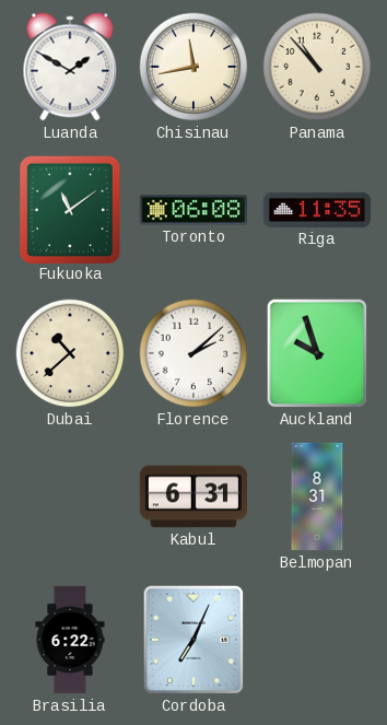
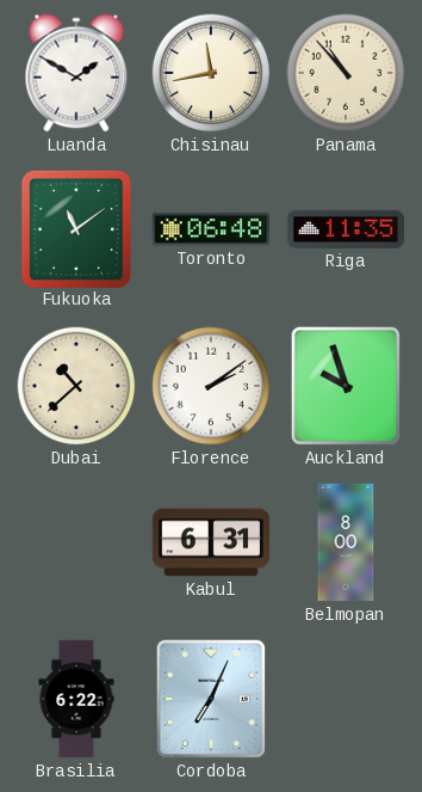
Toronto: 06:08 -> 06:48 (210, 229)
Florence: 2:08 -> 2:09 (211, 386)
Belmopan: 8:31 -> 8:00 (346, 542)
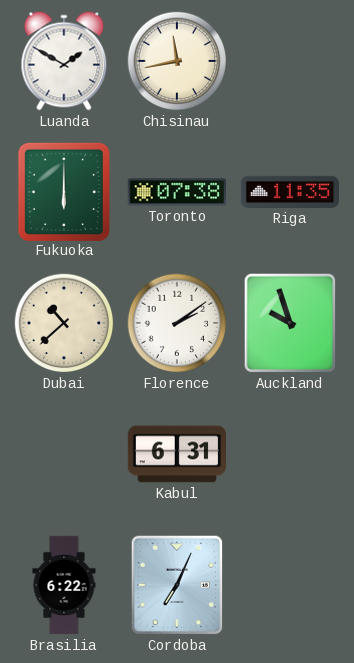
Panama: 10:53 -> none (346, 73)
Fukuoka: 11:09 -> 6:00 (63, 191)
Toronto: 06:48 -> 07:38 (176, 192)
Belmopan: 8:00 -> none (346, 542)
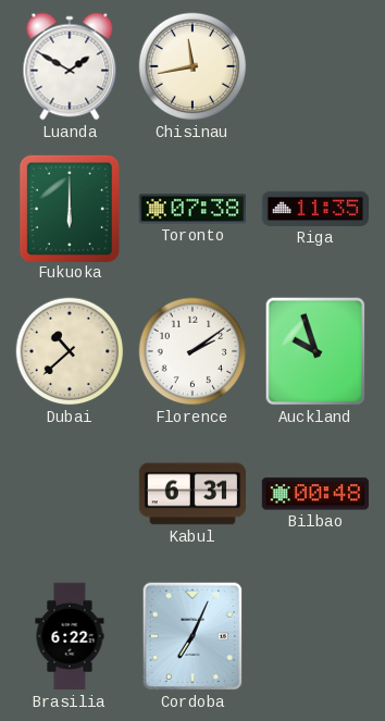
Bilbao: none -> 00:48 (314, 494)
